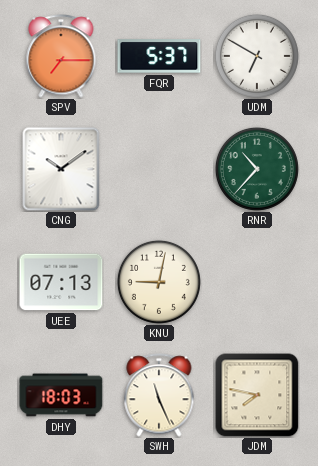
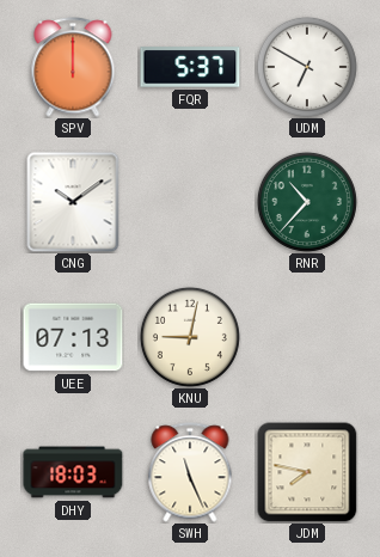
SPV: 7:15 -> 12:00 (73, 67)
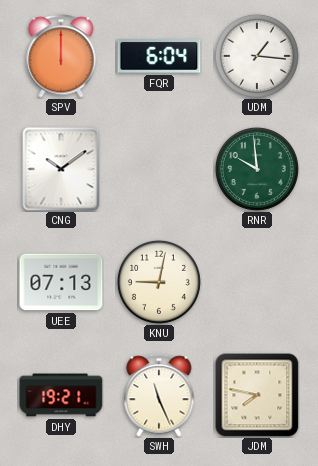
FQR: 5:37 -> 6:04 (159, 56)
UDM: 6:50 -> 1:16 (257, 56)
RNR: 10:37 -> 9:59 (257, 169)
DHY: 18:03 -> 19:21 (61, 395)
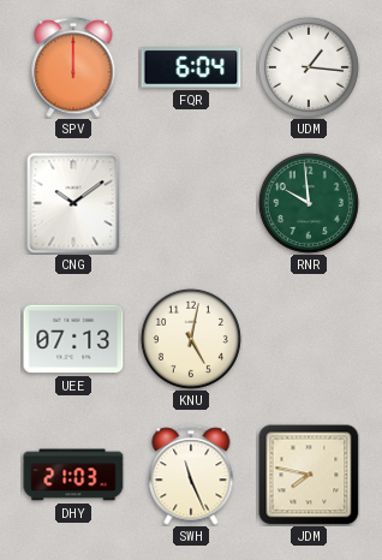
KNU: 9:02 -> 5:02 (191, 339)
DHY: 19:21 -> 21:03 (73, 475)
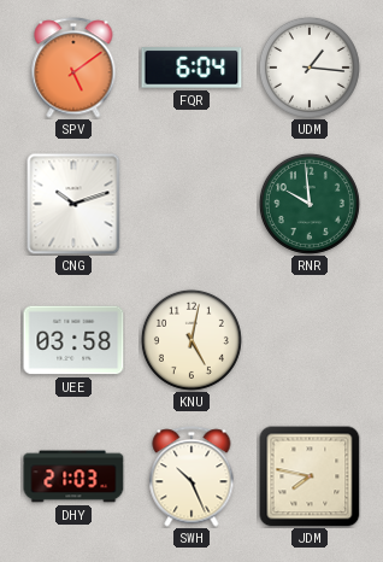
SPV: 12:00 -> 5:09 (73, 68)
CNG: 10:09 -> 10:12 (73, 204)
UEE: 07:13 -> 03:58 (73, 340)
SWH: 11:26 -> 10:26 (191, 476)
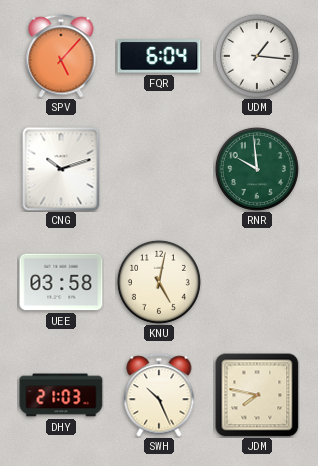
SPV: 5:09 -> 5:07 (61, 56)
